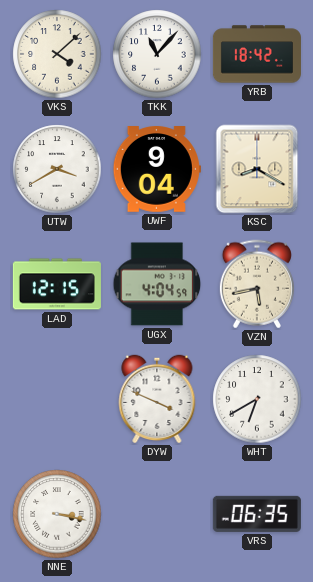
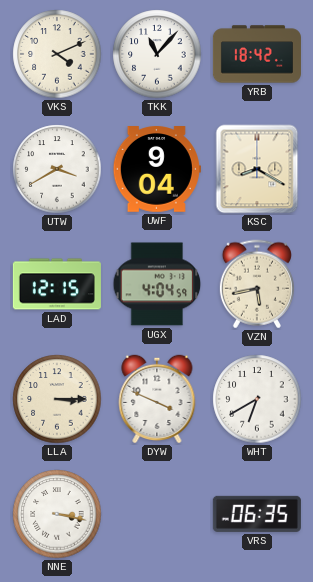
VKS: 4:08 -> 4:11 (57, 54)
LLA: none -> 3:15 (57, 399)
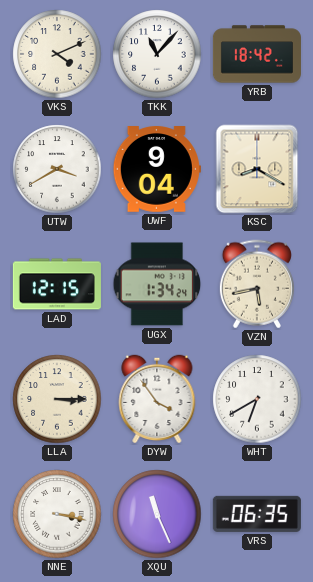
UGX: 4:04 -> 1:34 (157, 284)
DYW: 3:49 -> 3:54 (157, 399)
XQU: none -> 11:26 (157, 514)
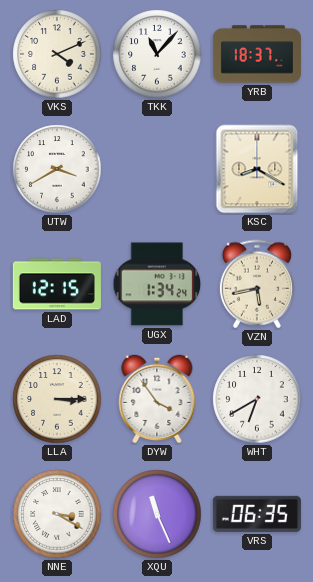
YRB: 18:42 -> 18:37 (257, 54)
UWF: 9:04 -> none (157, 169)
NNE: 3:17 -> 3:20 (57, 514)
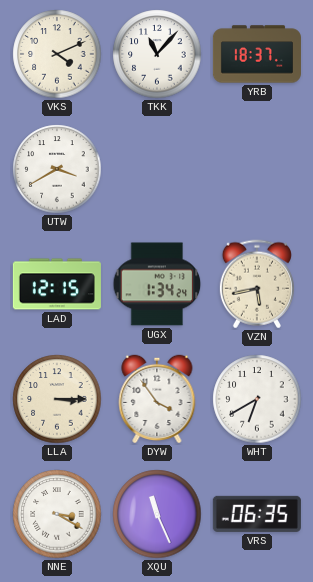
KSC: 8:20 -> none (257, 169)
